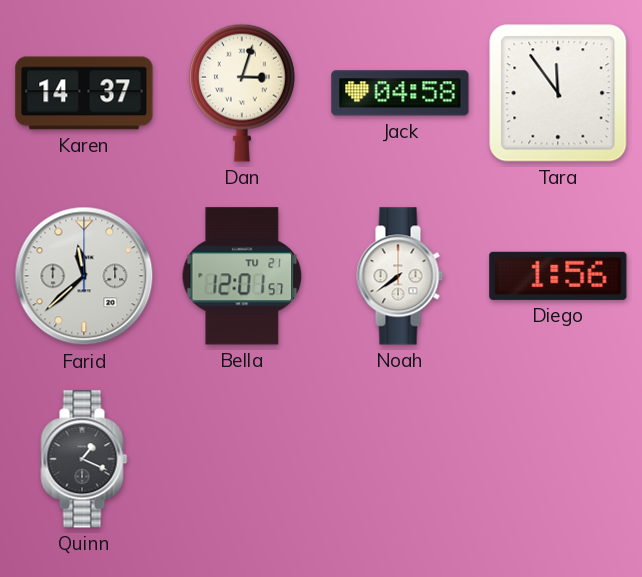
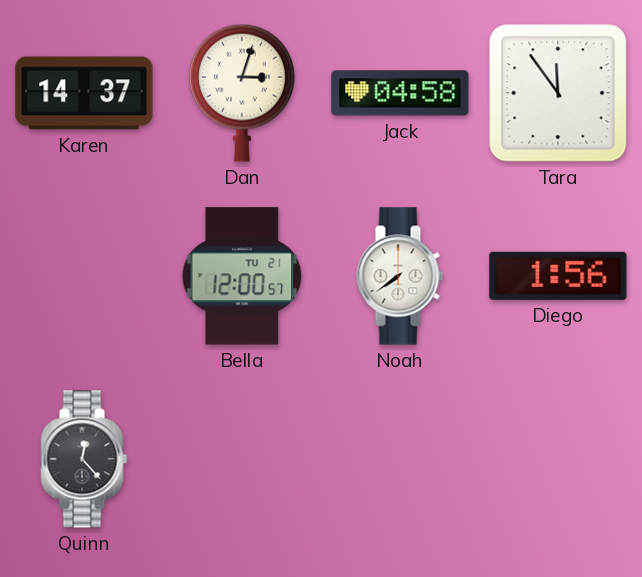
Farid: 11:38 -> none (84, 276)
Bella: 12:01 -> 12:00 (242, 276)
Quinn: 1:19 -> 12:23 (84, 459)
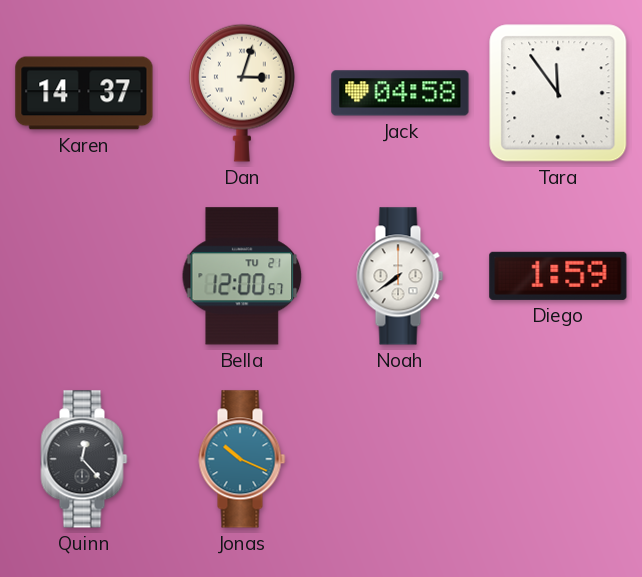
Diego: 1:56 -> 1:59 (558, 276)
Jonas: none -> 10:19 (242, 459)
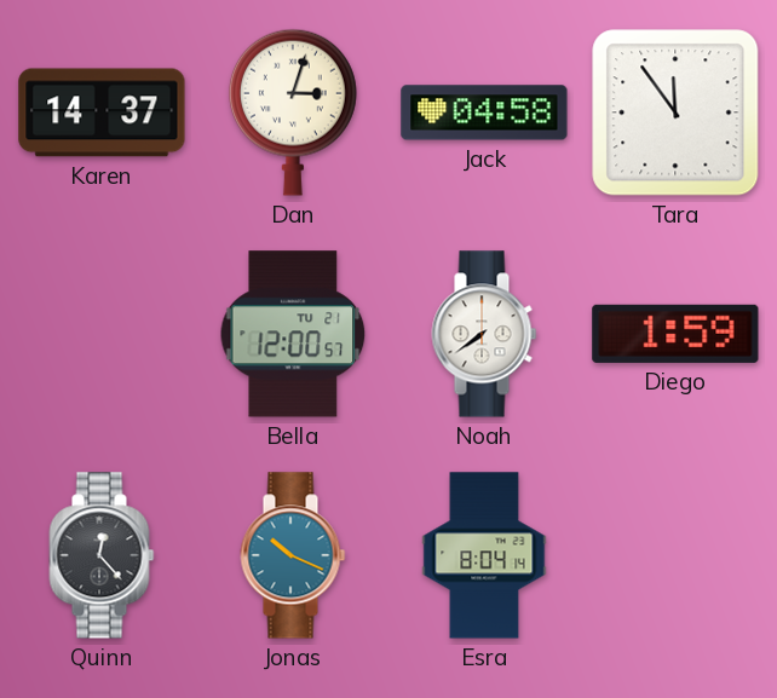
Esra: none -> 8:04 (484, 555)
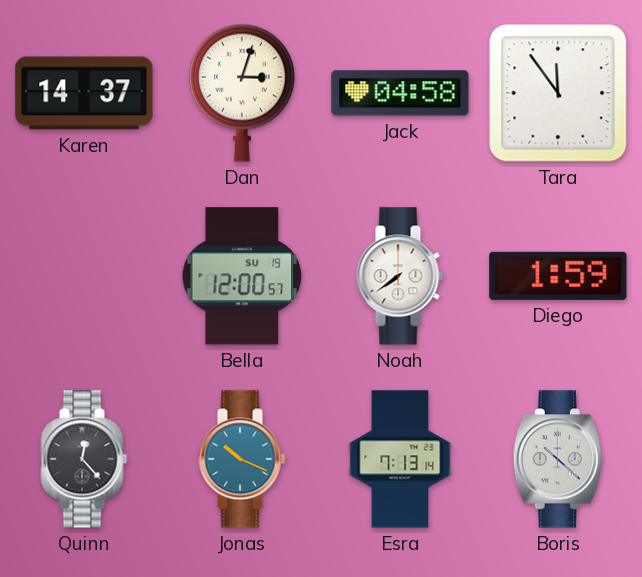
Bella date: TU 21 -> SU 19 (242, 276)
Esra: 8:04 -> 7:13 (400, 459)
Boris: none -> 10:22 (558, 459)
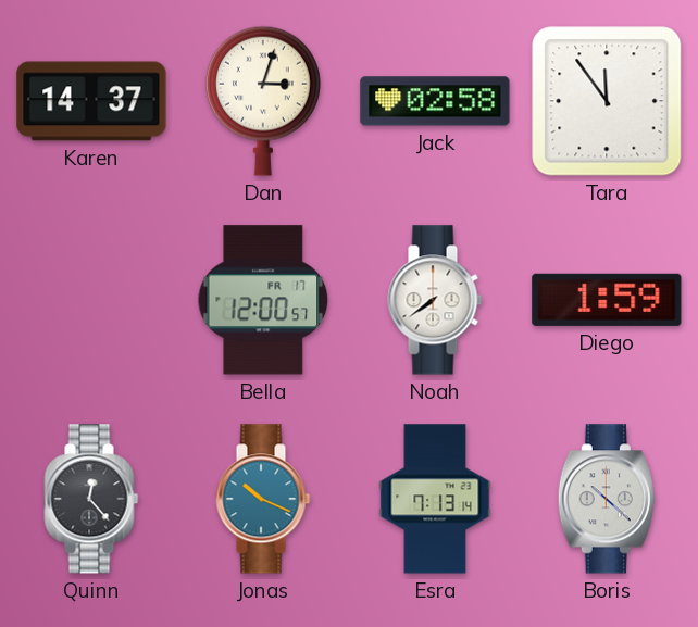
Jack: 04:58 -> 02:58 (435, 101)
Bella date: SU 19 -> FR 17 (263, 300)
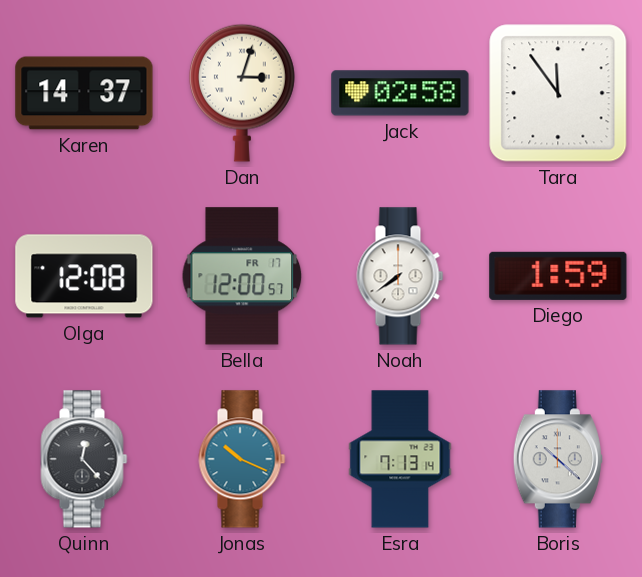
Olga: none -> 12:08 (84, 276)
